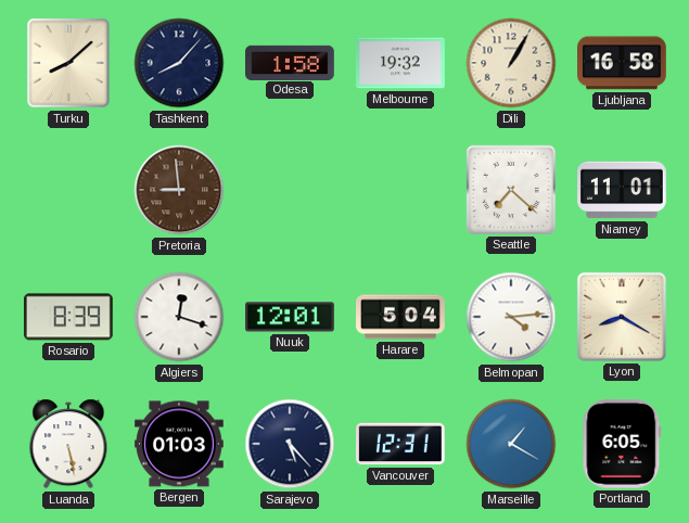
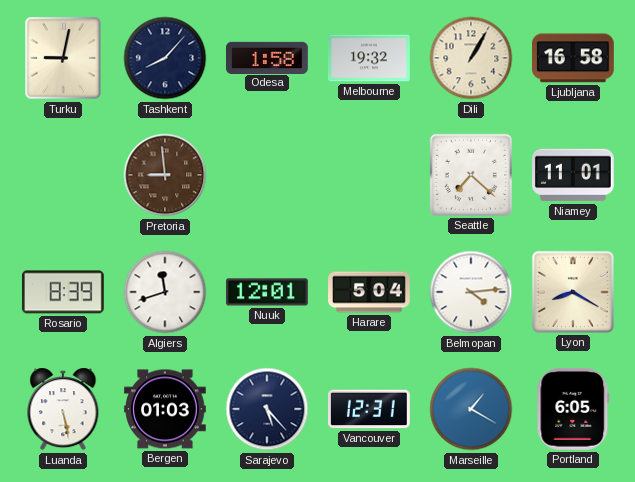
Turku: 8:08 -> 9:02 (63, 58)
Algiers: 12:18 -> 11:42 (165, 292)
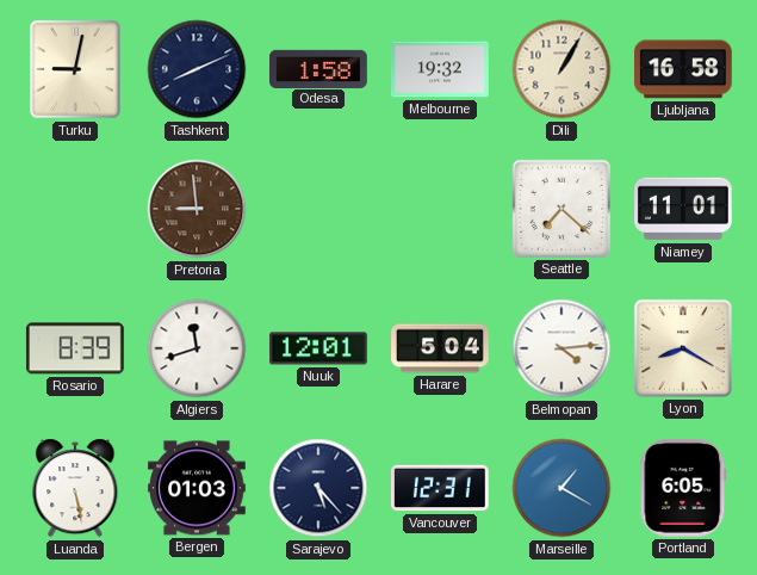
Tashkent: 8:07 -> 8:11 (197, 69)
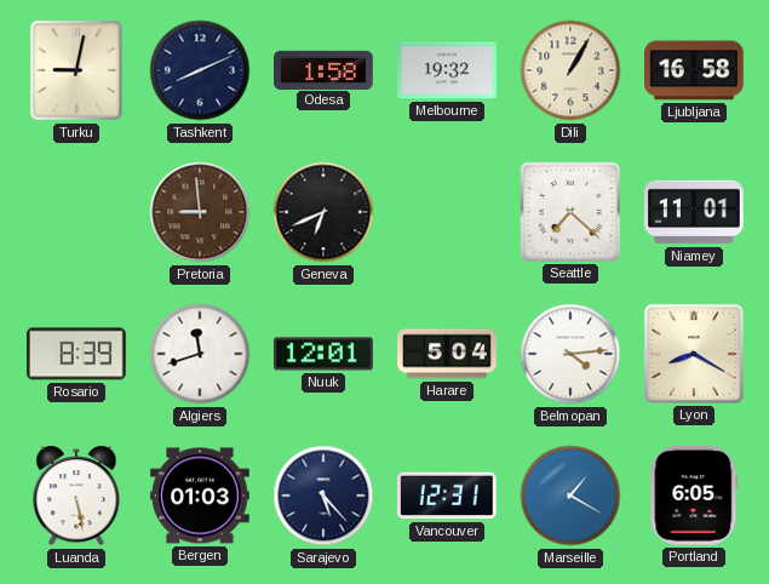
Geneva: none -> 6:41 (323, 212)
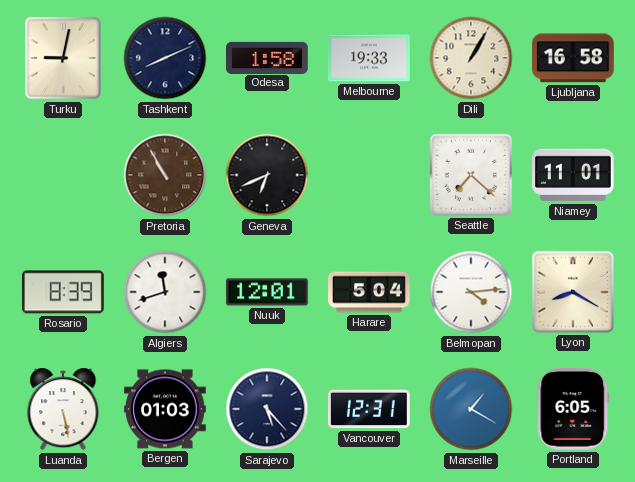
Melbourne: 19:32 -> 19:33 (370, 58)
Pretoria: 8:59 -> 10:55 (165, 175)
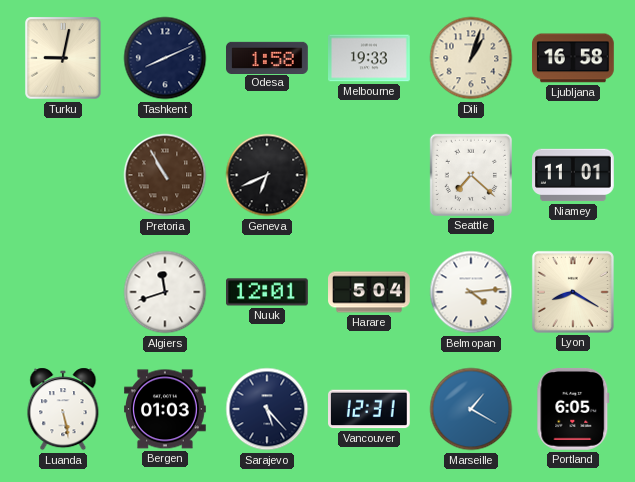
Dili: 1:05 -> 1:03 (471, 58)
Rosario: 8:39 -> none (63, 292)
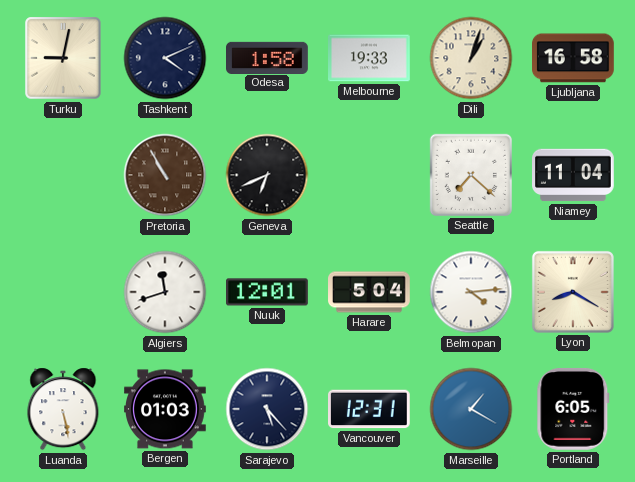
Tashkent: 8:11 -> 4:11 (165, 58)
Niamey: 11:01 -> 11:04 (574, 175)
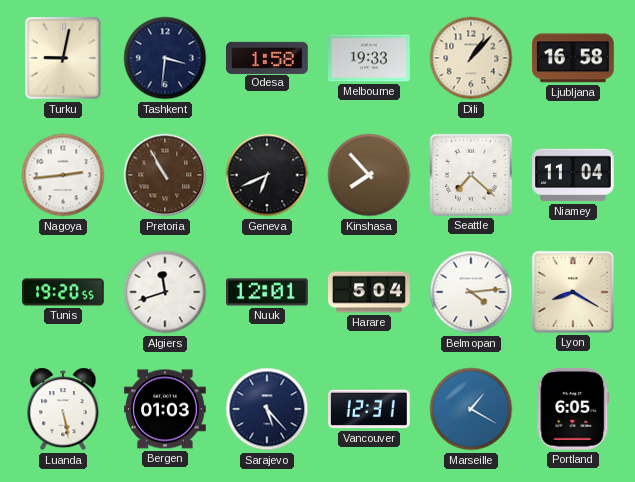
Tashkent: 4:11 -> 3:31 (165, 58)
Dili: 1:03 -> 1:07 (471, 58)
Nagoya: none -> 2:44 (63, 175)
Kinshasa: none -> 7:53 (369, 175)
Tunis: none -> 19:20 (63, 292)
